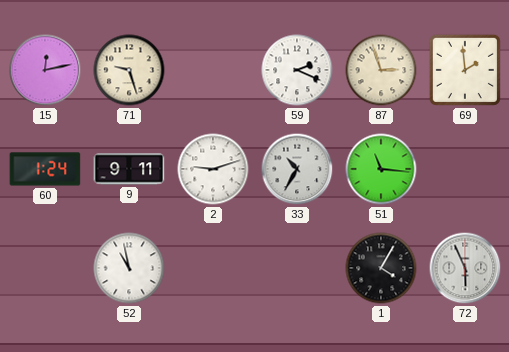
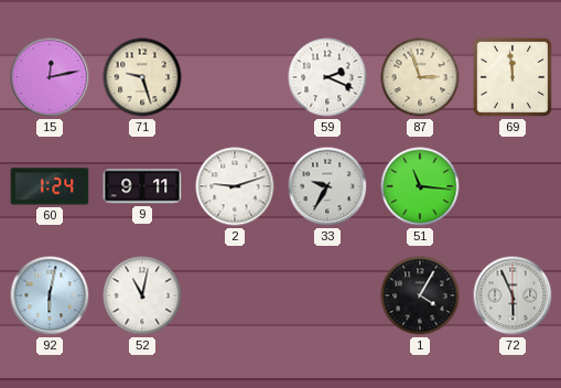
69: 1:59 -> 11:59 (513, 77)
33: 10:35 -> 9:35 (327, 186)
92: none -> 6:02 (50, 295)
52: 10:58 -> 11:02 (142, 295)
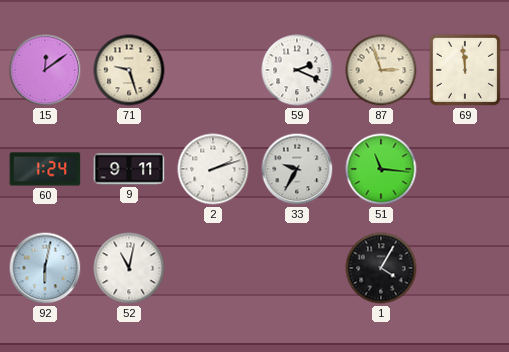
15: 12:13 -> 12:09 (45, 70)
2: 9:12 -> 2:12 (213, 169)
72: 5:56 -> none (513, 295)
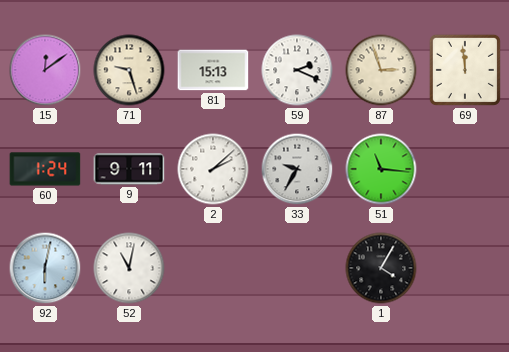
81: none -> 15:13 (213, 70)
2: 2:12 -> 2:08 (213, 169)
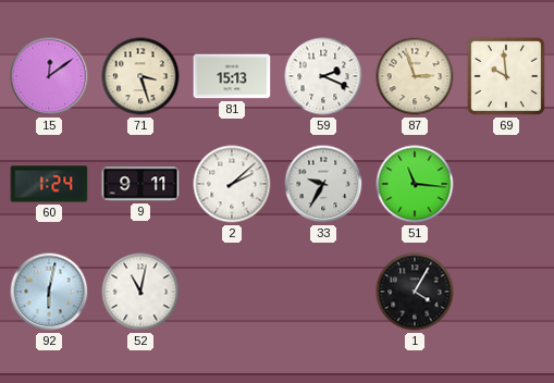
71: 9:27 -> 3:27 (140, 76)
69: 11:59 -> 9:59 (506, 76)
